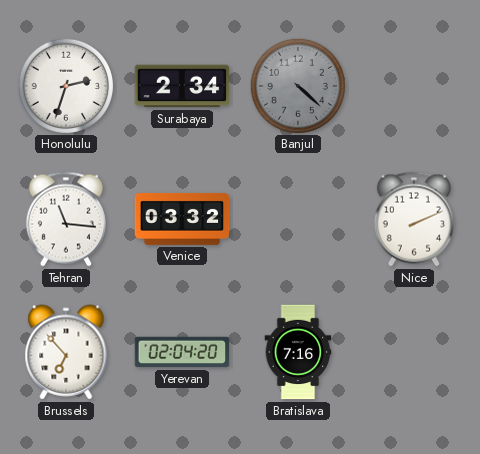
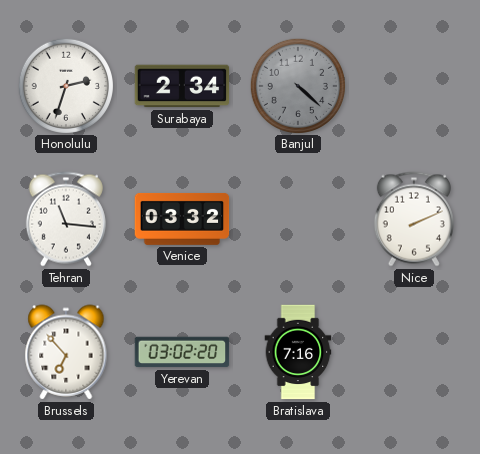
Yerevan: 02:04 -> 03:02 (182, 352)
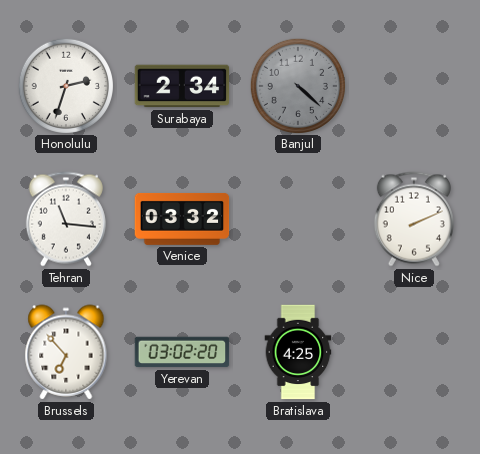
Bratislava: 7:16 -> 4:25 (298, 352)
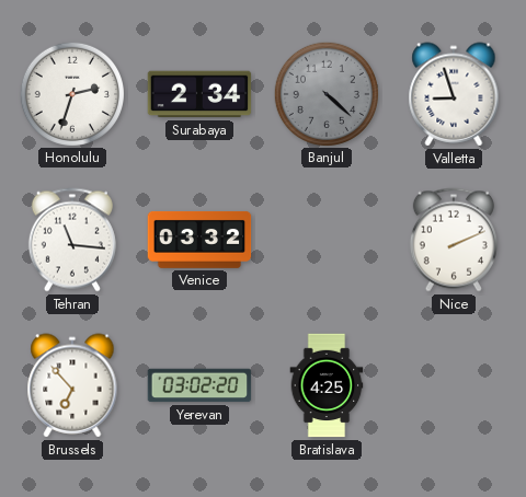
Valletta: none -> 8:57 (454, 94)
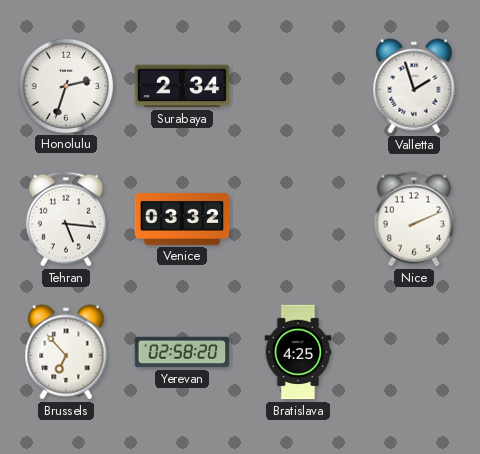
Banjul: 4:22 -> none (325, 93)
Valletta: 8:57 -> 1:57 (414, 86)
Tehran: 11:16 -> 5:16 (66, 219)
Yerevan: 03:02 -> 02:58 (182, 352)
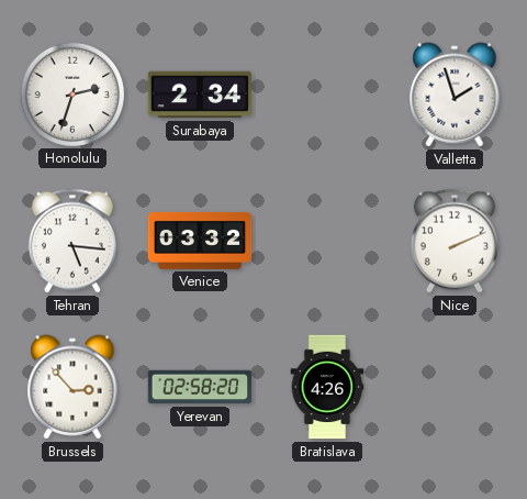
Brussels: 6:53 -> 2:53 (72, 387)
Bratislava: 4:25 -> 4:26 (327, 387)
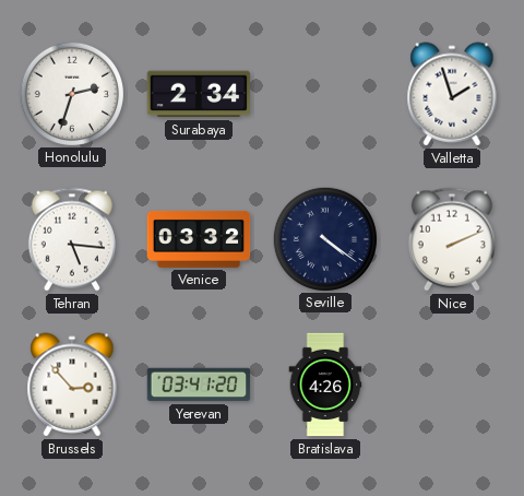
Seville: none -> 4:21 (324, 238)
Yerevan: 02:58 -> 03:41 (199, 385)
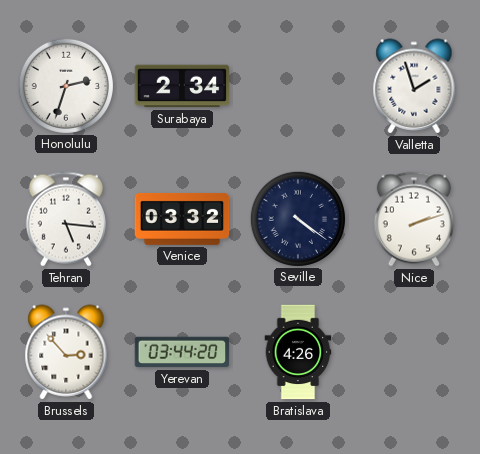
Nice: 2:11 -> 2:12 (414, 219)
Yerevan: 03:41 -> 03:44 (182, 352)
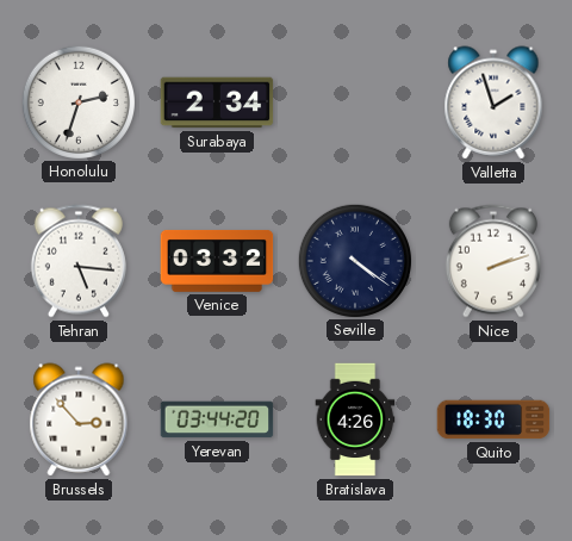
Quito: none -> 18:30 (493, 419)
